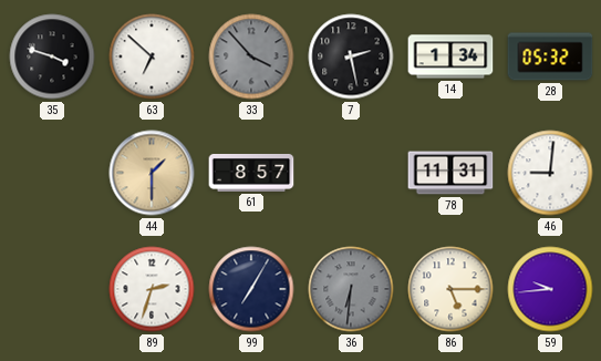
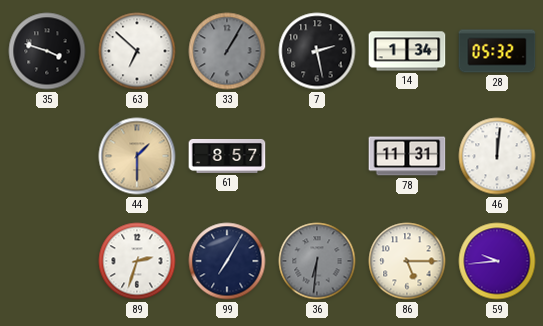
33: 3:53 -> 1:05 (227, 51)
46: 9:01 -> 12:01 (497, 156)
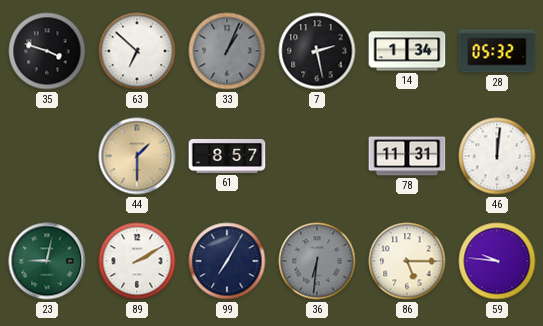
33: 1:05 -> 1:04 (227, 51)
23: none -> 9:02 (47, 261)
89: 2:33 -> 2:10 (137, 261)
59: 9:44 -> 9:46 (497, 261)
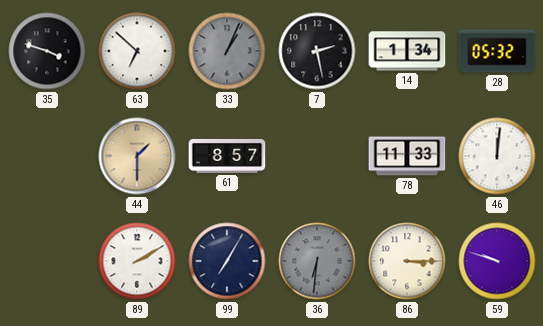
78: 11:31 -> 11:33 (407, 156)
23: 9:02 -> none (47, 261)
86: 5:15 -> 3:15 (407, 261)
59: 9:46 -> 9:48 (497, 261)
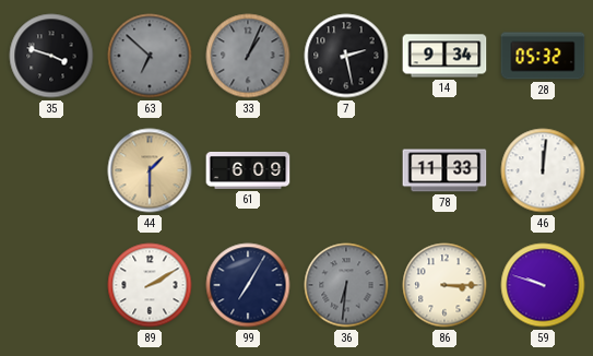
63 dial: white -> grey (150, 56)
14: 1:34 -> 9:34 (444, 56)
61: 8:57 -> 6:09 (248, 170)
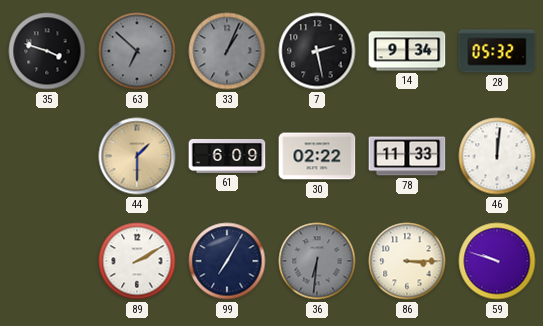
30: none -> 02:22 (317, 156)
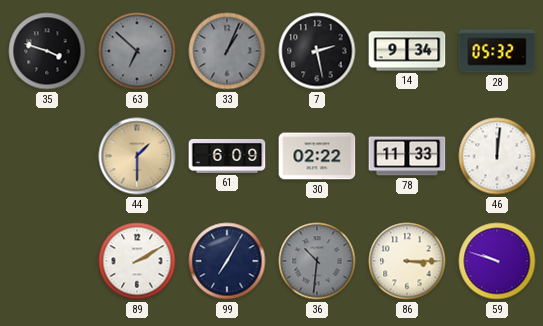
36: 6:31 -> 10:31 (317, 261)
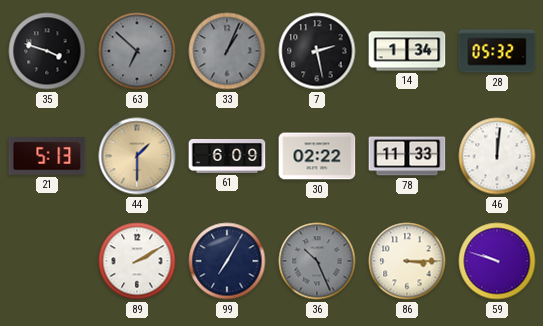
14: 9:34 -> 1:34 (407, 51)
21: none -> 5:13 (47, 156)
36: 10:31 -> 10:26 (317, 261)
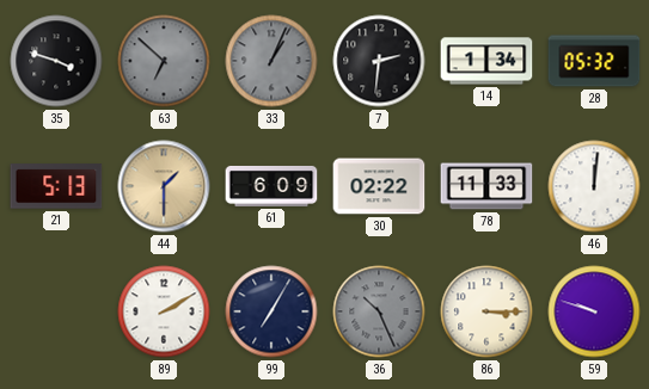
7: 2:28 -> 2:31 (379, 61)
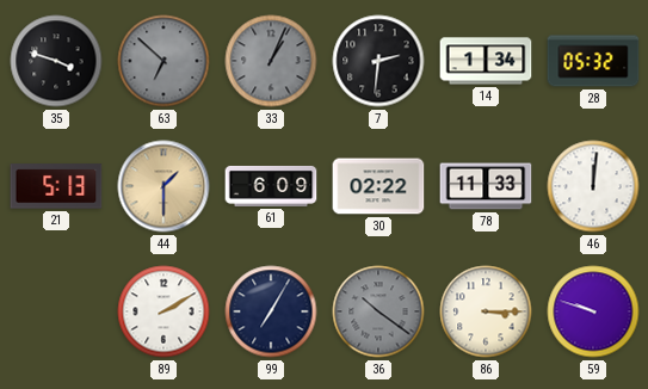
36: 10:26 -> 10:21 (378, 311)
